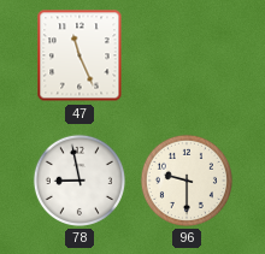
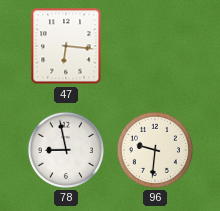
47: 11:26 -> 6:16 (66, 46)
96: 9:30 -> 9:31 (155, 150)
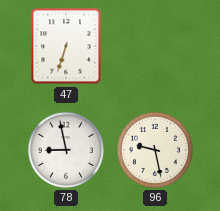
47: 6:16 -> 6:33 (66, 46)
96: 9:31 -> 9:28 (155, 150)
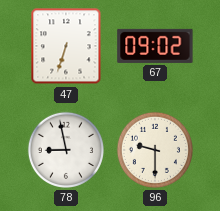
67: none -> 09:02 (155, 46)
96: 9:28 -> 9:30 (155, 150)
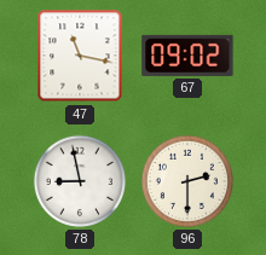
47: 6:33 -> 11:17 (80, 56)
96: 9:30 -> 2:30 (187, 181)
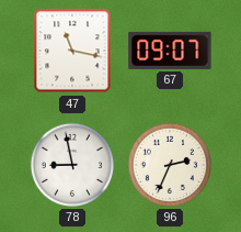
67: 09:02 -> 09:07 (170, 51)
96: 2:30 -> 2:34 (170, 165)
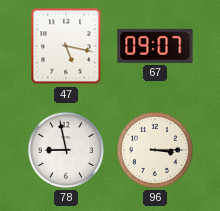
47: 11:17 -> 5:17 (66, 46)
96: 2:34 -> 3:15 (155, 150)
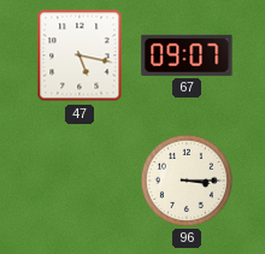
78: 8:58 -> none (66, 150)
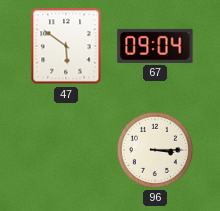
47: 5:17 -> 5:51 (66, 46)
67: 09:07 -> 09:04 (155, 46)
